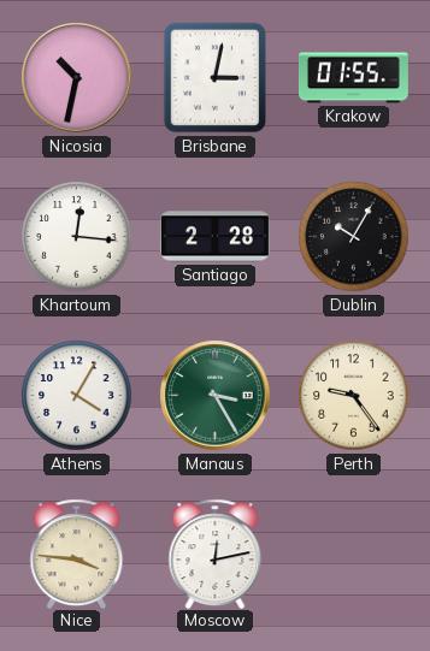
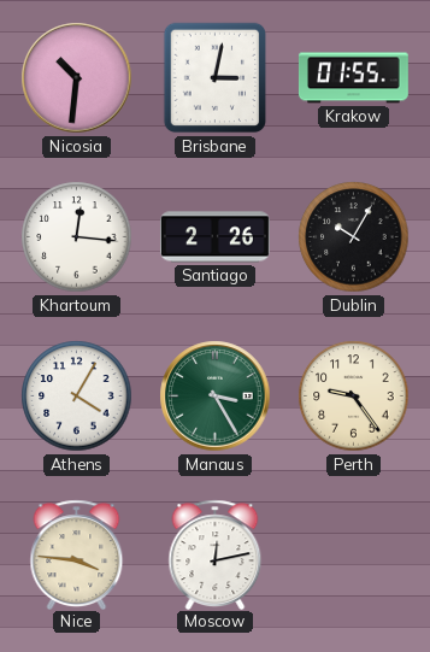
Nicosia: 10:32 -> 10:31 (77, 78)
Santiago: 2:28 -> 2:26 (214, 237)
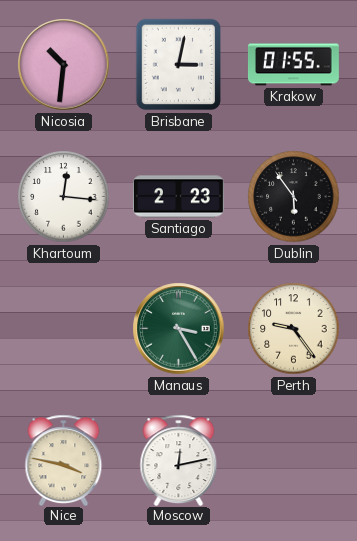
Santiago: 2:26 -> 2:23 (178, 197)
Dublin: 10:05 -> 5:54 (294, 197)
Athens: 4:05 -> none (77, 397)
Nice: 3:46 -> 3:47 (64, 460)
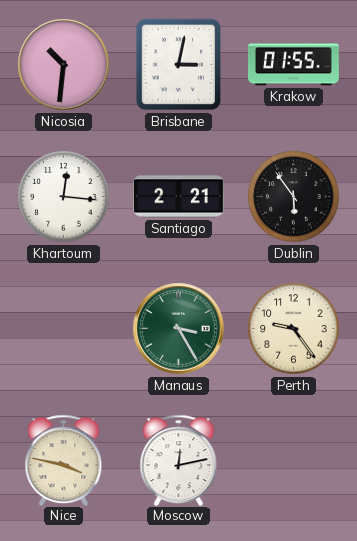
Santiago: 2:23 -> 2:21 (178, 197)
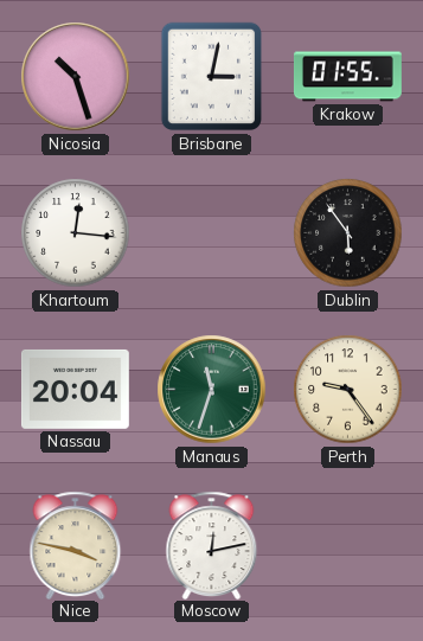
Nicosia: 10:31 -> 10:27 (76, 77)
Santiago: 2:21 -> none (178, 197)
Nassau: none -> 20:04 (75, 389)
Manaus: 3:25 -> 11:33 (212, 390)
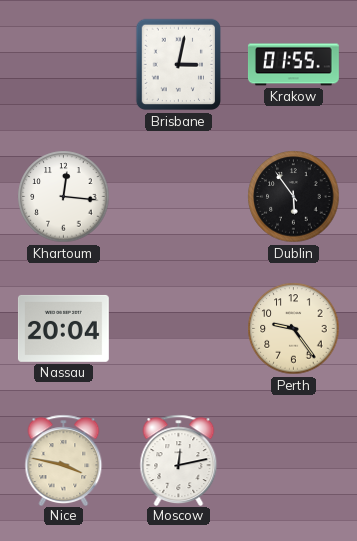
Nicosia: 10:27 -> none (76, 77)
Manaus: 11:33 -> none (212, 390)
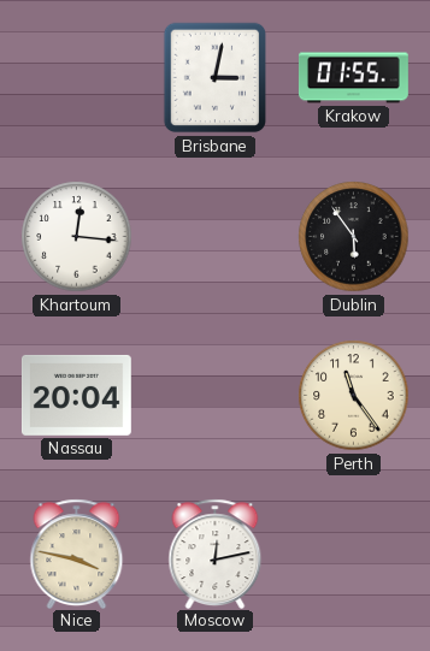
Perth: 9:24 -> 11:24 (354, 396)
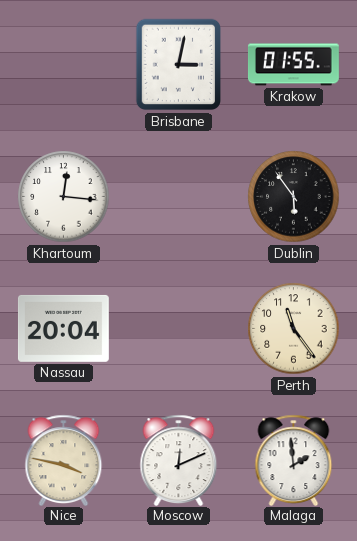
Moscow: 12:13 -> 12:11 (179, 460)
Malaga: none -> 1:59 (294, 460)
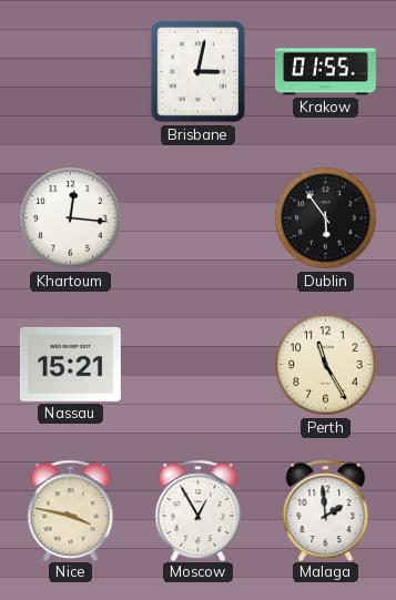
Nassau: 20:04 -> 15:21 (70, 364)
Perth: 11:24 -> 11:25 (326, 365)
Moscow: 12:11 -> 12:55 (199, 510)
